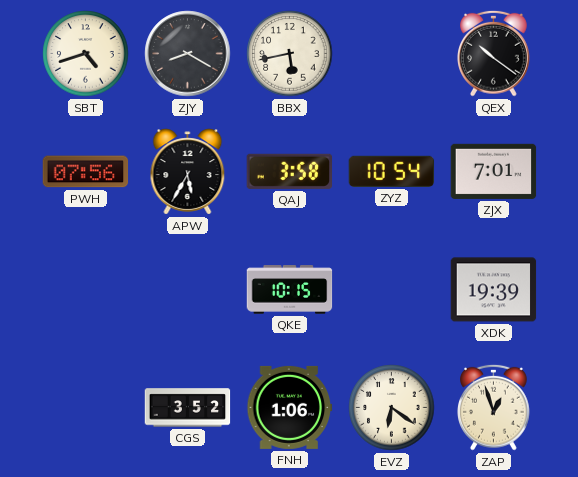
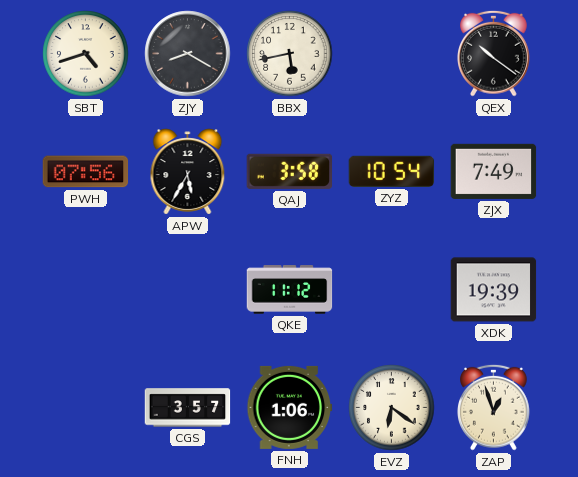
ZJX: 7:01 -> 7:49 (494, 171)
QKE: 10:15 -> 11:12 (290, 290)
CGS: 3:52 -> 3:57 (188, 408)
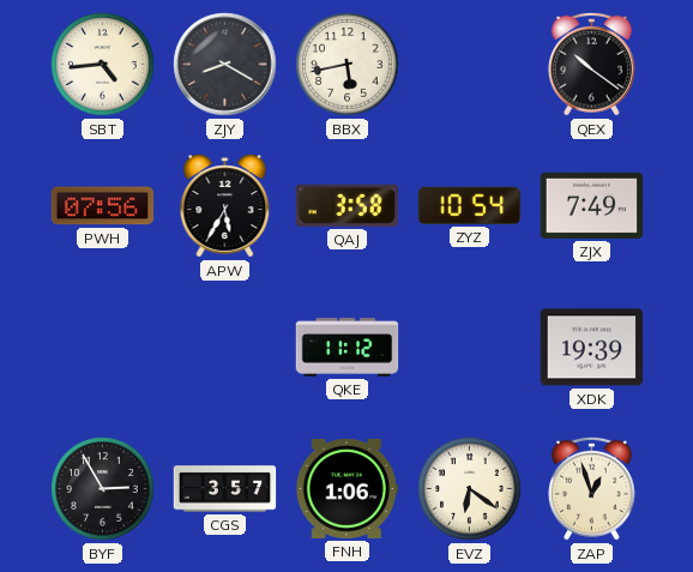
SBT: 4:42 -> 4:44 (103, 65)
BYF: none -> 2:55 (103, 489)
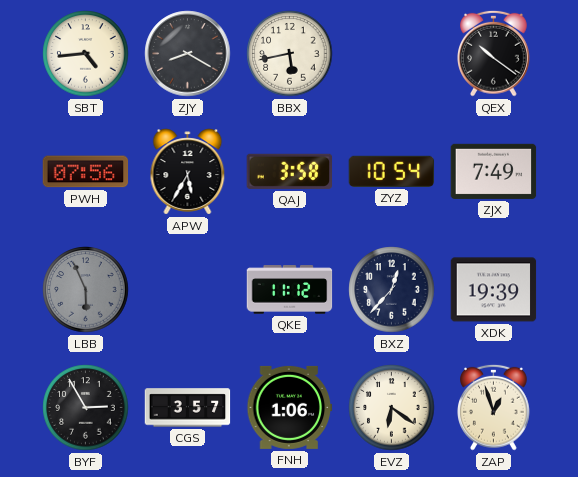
LBB: none -> 5:56 (86, 290)
BXZ: none -> 12:37 (392, 290)
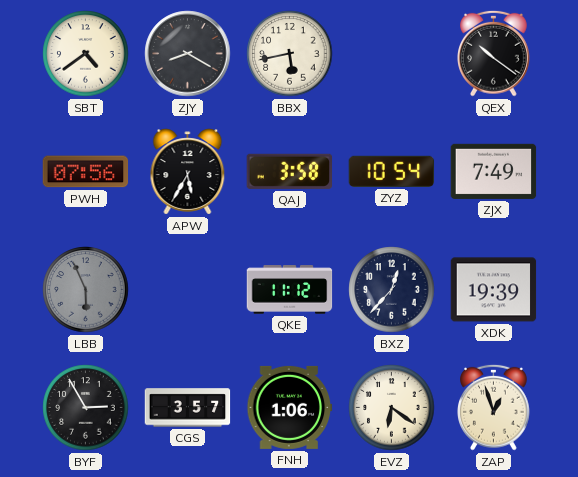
SBT: 4:44 -> 4:39 (86, 54)
